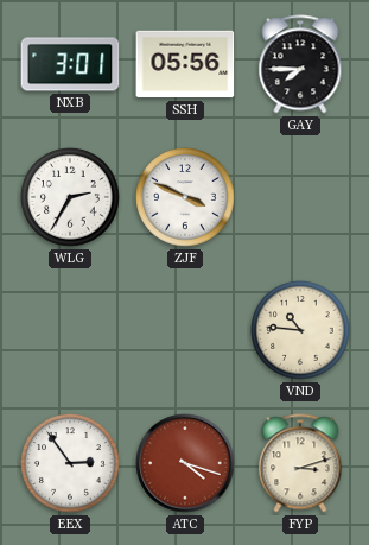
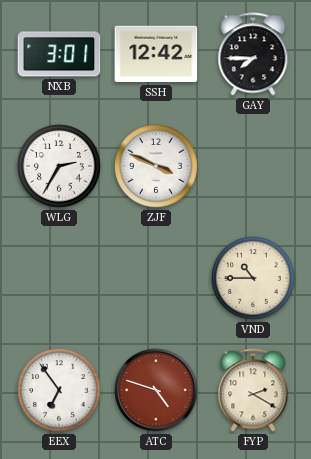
SSH: 05:56 -> 12:42 (156, 54)
VND: 10:46 -> 10:45 (253, 278)
EEX: 2:54 -> 6:54 (59, 390)
ATC: 4:18 -> 4:48 (156, 390)
FYP: 3:12 -> 2:20 (253, 390)
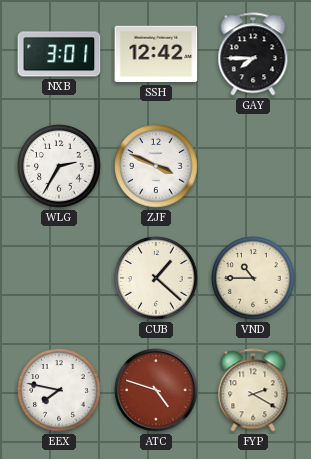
CUB: none -> 1:22 (156, 278)
EEX: 6:54 -> 7:47 (59, 390)
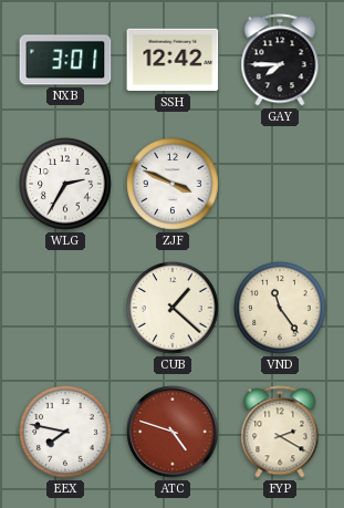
VND: 10:45 -> 11:24 (280, 308)
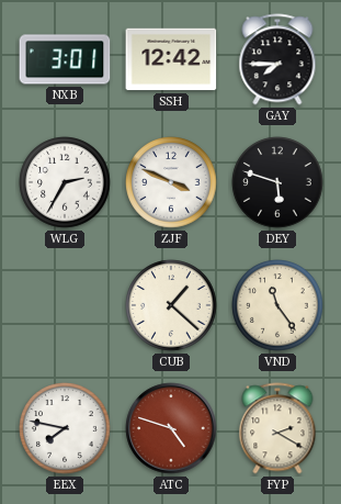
DEY: none -> 5:48 (277, 182)
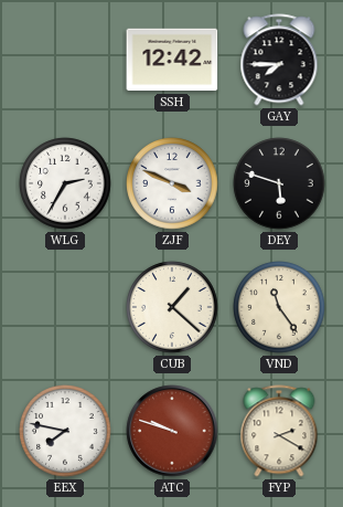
NXB: 3:01 -> none (65, 59)
ATC: 4:48 -> 9:48 (172, 431)
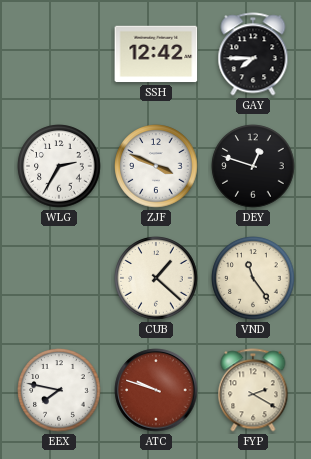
DEY: 5:48 -> 12:48 (253, 166)
